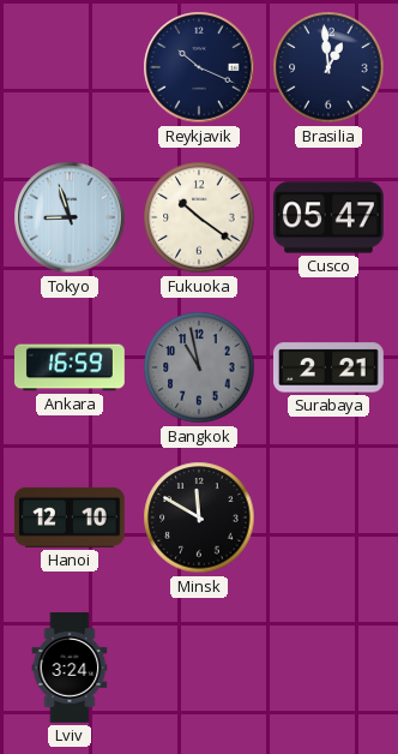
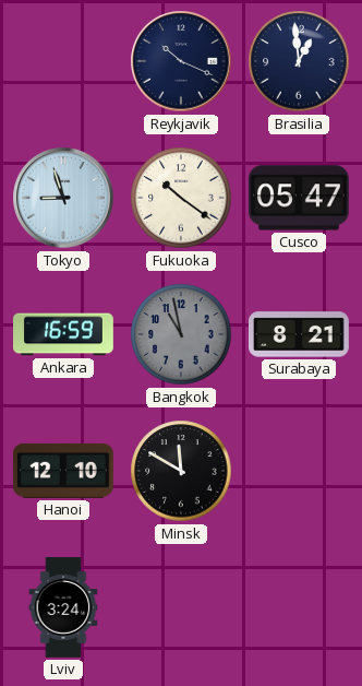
Surabaya: 2:21 -> 8:21 (300, 334)
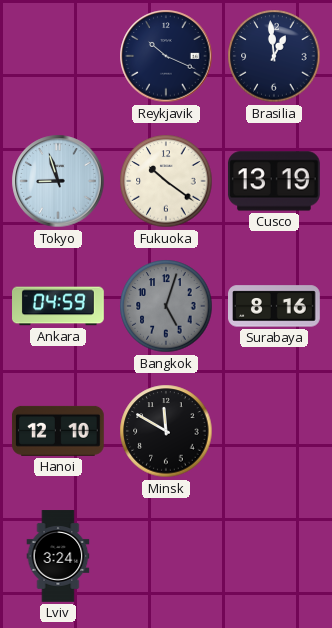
Cusco: 05:47 -> 13:19 (274, 181)
Ankara: 16:59 -> 04:59 (59, 306)
Bangkok: 10:58 -> 5:03 (166, 306)
Surabaya: 8:21 -> 8:16 (275, 306)
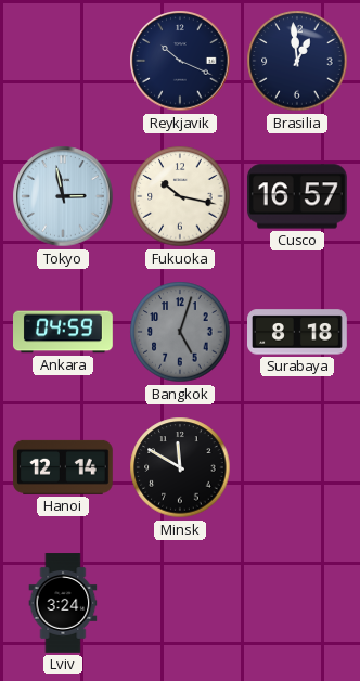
Tokyo: 8:57 -> 2:58 (63, 196)
Fukuoka: 10:21 -> 10:17 (180, 196)
Cusco: 13:19 -> 16:57 (297, 196)
Surabaya: 8:16 -> 8:18 (298, 332)
Hanoi: 12:10 -> 12:14 (63, 467)
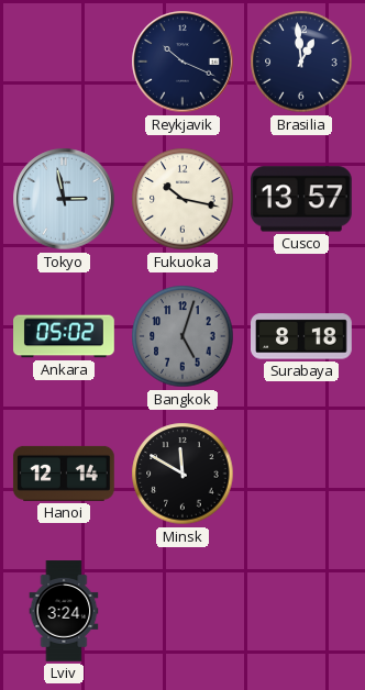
Cusco: 16:57 -> 13:57 (301, 199)
Ankara: 04:59 -> 05:02 (65, 336)
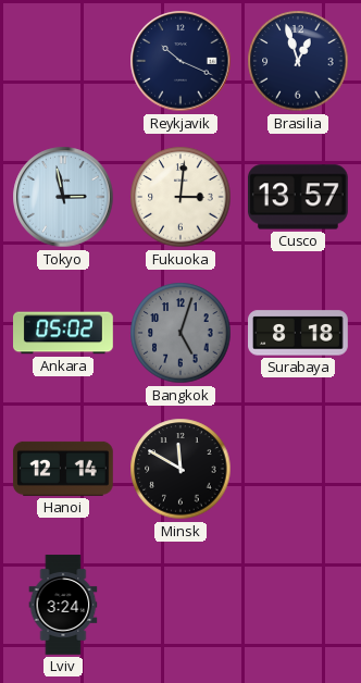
Brasilia: 12:59 -> 12:57 (298, 61)
Fukuoka: 10:17 -> 3:01 (180, 197)
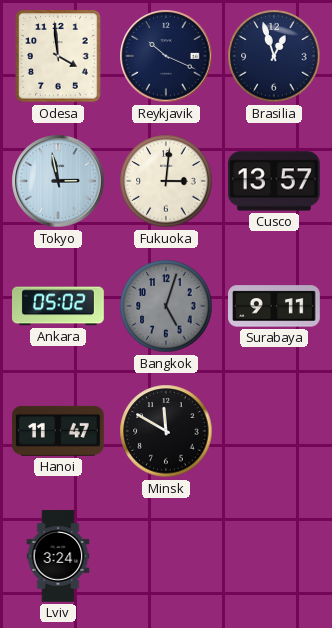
Odesa: none -> 3:59 (58, 56)
Surabaya: 8:18 -> 9:11 (275, 306)
Hanoi: 12:14 -> 11:47 (58, 431)
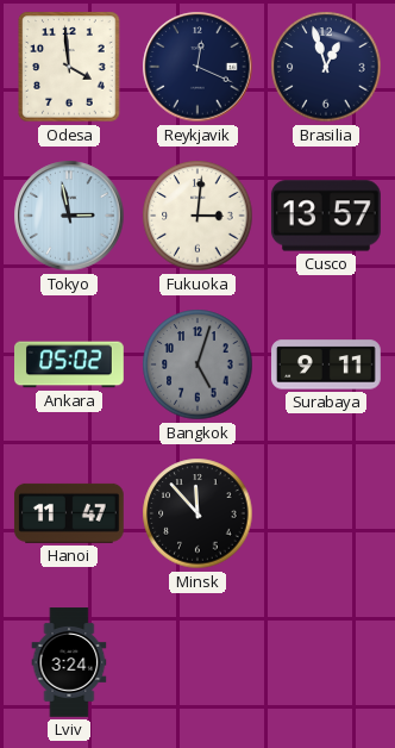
Reykjavik: 10:19 -> 12:19 (197, 67)
Minsk: 11:50 -> 11:53 (197, 513)
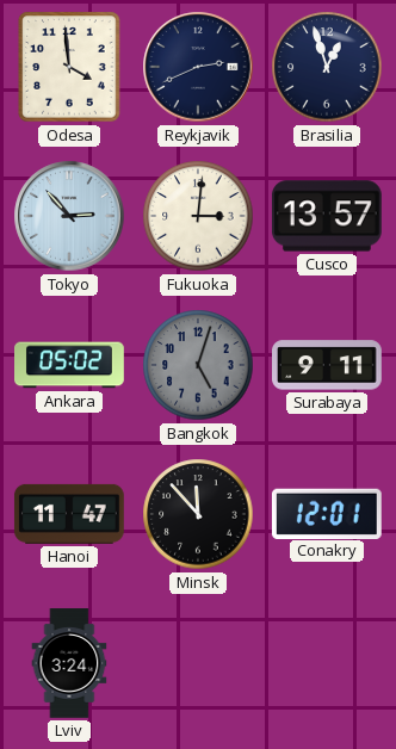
Reykjavik: 12:19 -> 2:41 (198, 67)
Tokyo: 2:58 -> 2:53 (69, 216)
Conakry: none -> 12:01 (327, 513)
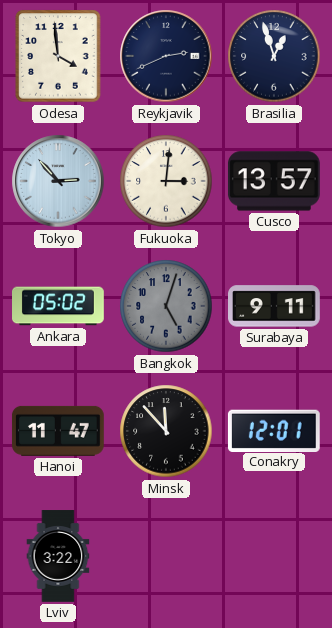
Lviv: 3:24 -> 3:22 (58, 556)
